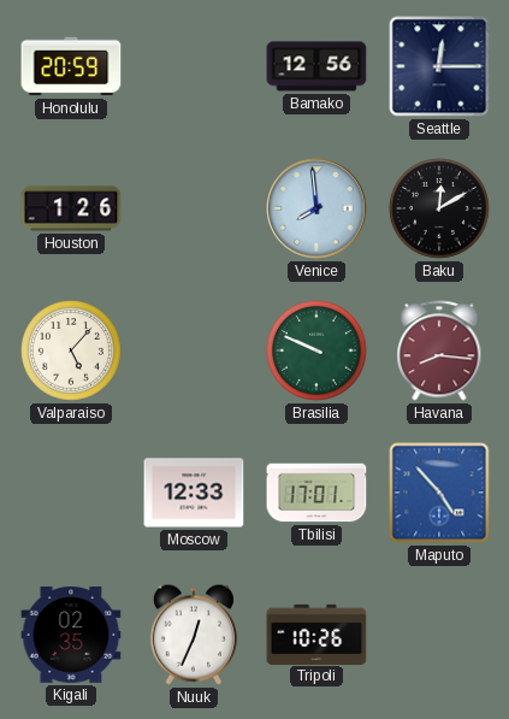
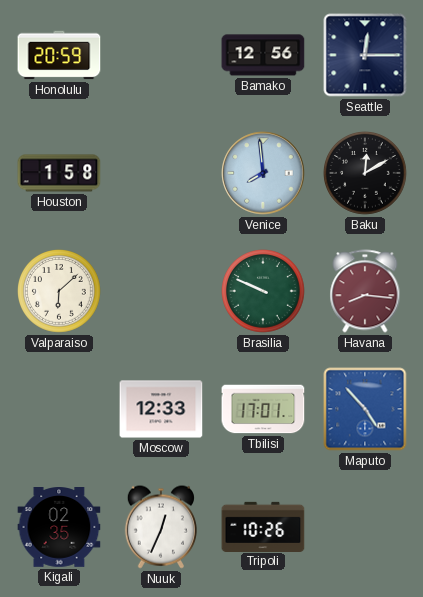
Houston: 1:26 -> 1:58 (59, 173)
Valparaiso: 5:07 -> 6:08 (60, 292)
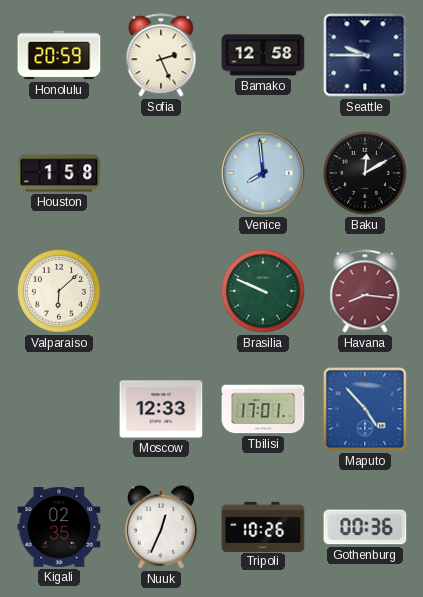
Sofia: none -> 2:26 (161, 55)
Bamako: 12:56 -> 12:58 (263, 55)
Seattle: 12:15 -> 9:45 (365, 55)
Gothenburg: none -> 00:36 (365, 527)
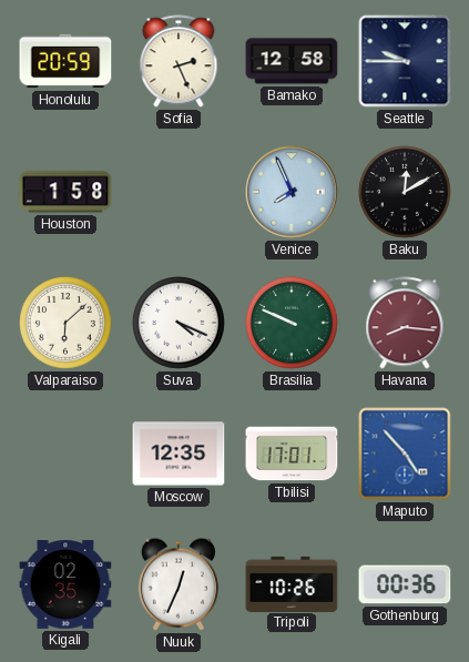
Venice: 7:59 -> 7:56 (292, 192)
Suva: none -> 4:19 (180, 324)
Moscow: 12:33 -> 12:35 (179, 454)
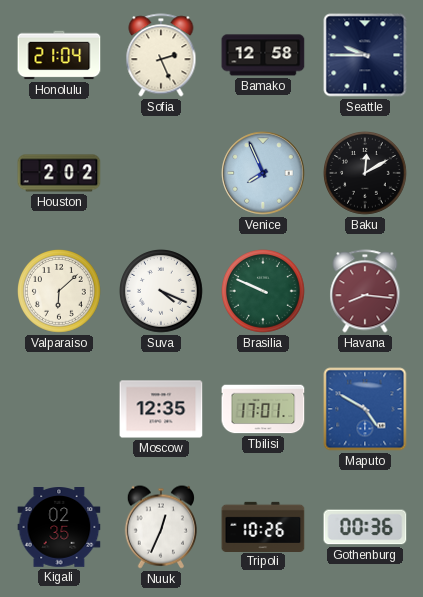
Honolulu: 20:59 -> 21:04 (59, 55)
Houston: 1:58 -> 2:02 (59, 173)
Maputo: 4:53 -> 4:50 (365, 409)
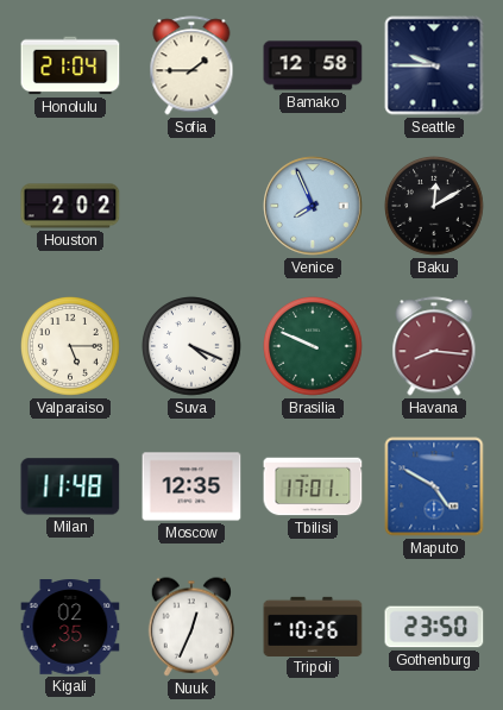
Sofia: 2:26 -> 1:45 (191, 65)
Valparaiso: 6:08 -> 5:15 (71, 347)
Milan: none -> 11:48 (70, 486)
Gothenburg: 00:36 -> 23:50 (434, 627)
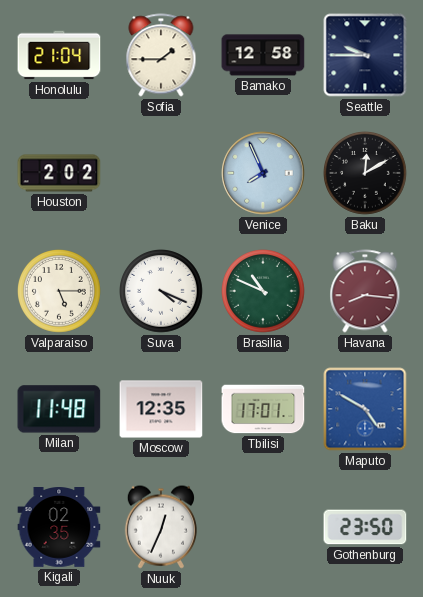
Brasilia: 9:49 -> 10:49 (264, 292)
Tripoli: 10:26 -> none (313, 626)
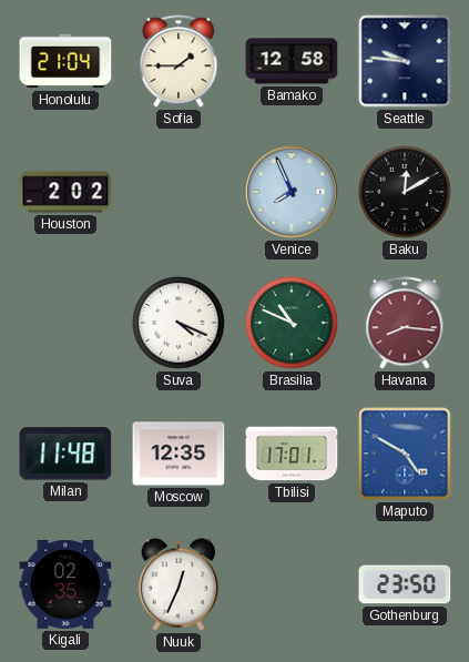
Seattle: 9:45 -> 9:46 (405, 61)
Valparaiso: 5:15 -> none (60, 292)
